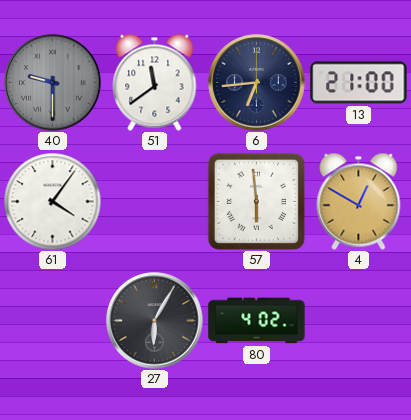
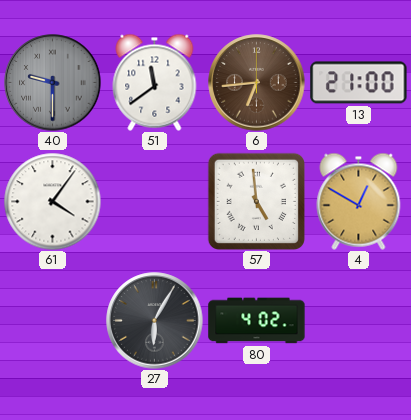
6 dial: navy -> brown (257, 83)
57: 5:59 -> 4:59 (256, 201)
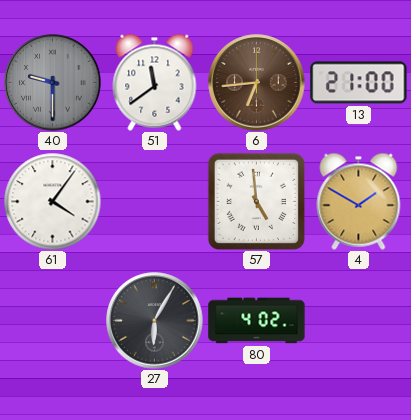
4: 12:50 -> 1:50 (359, 201)
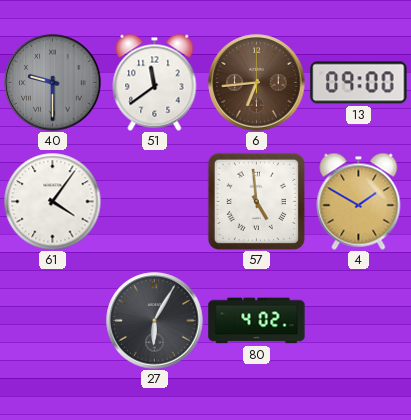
13: 21:00 -> 09:00 (359, 83)
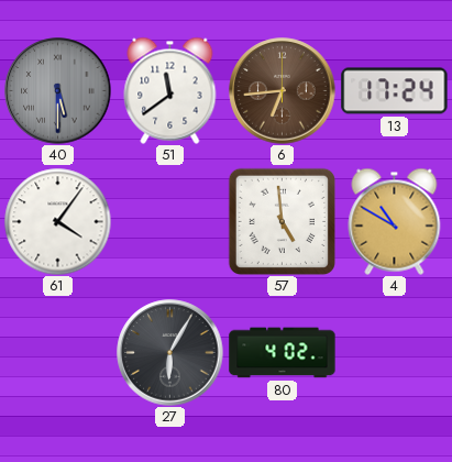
40: 9:30 -> 5:30 (58, 91)
13: 09:00 -> 17:24 (395, 91)
4: 1:50 -> 10:50 (395, 221)
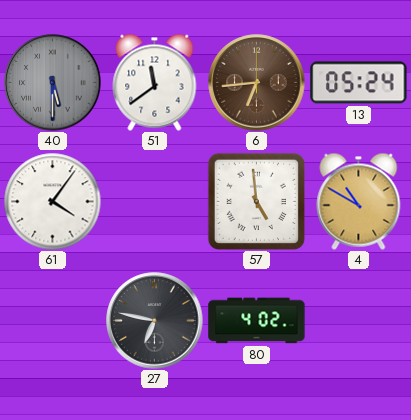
13: 17:24 -> 05:24 (359, 83)
27: 6:05 -> 6:47 (155, 321)
